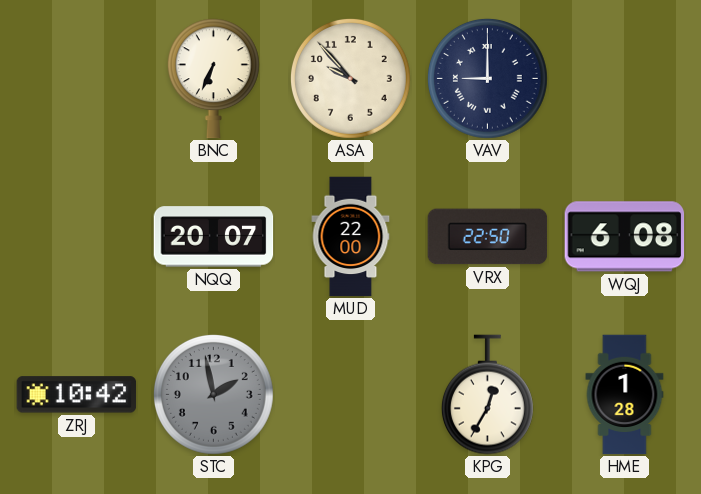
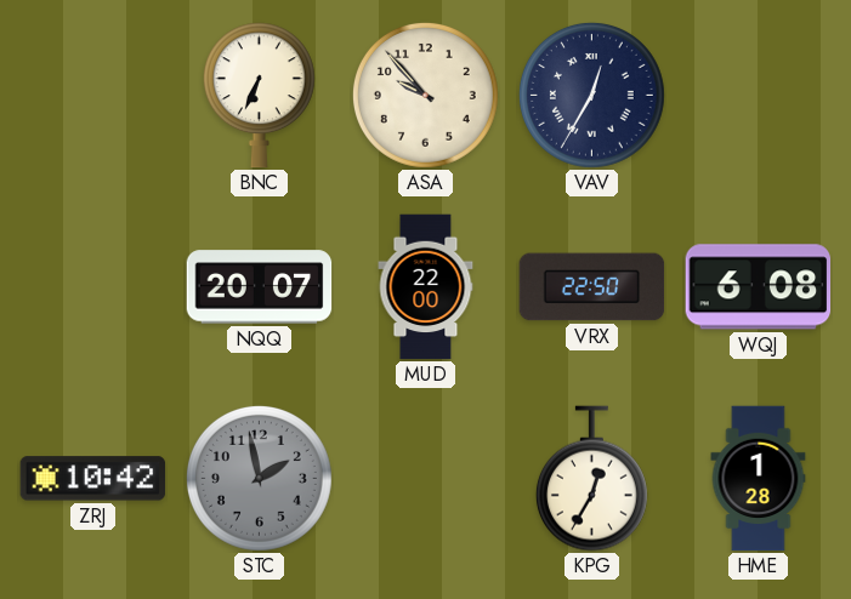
VAV: 9:00 -> 12:35 (591, 95)
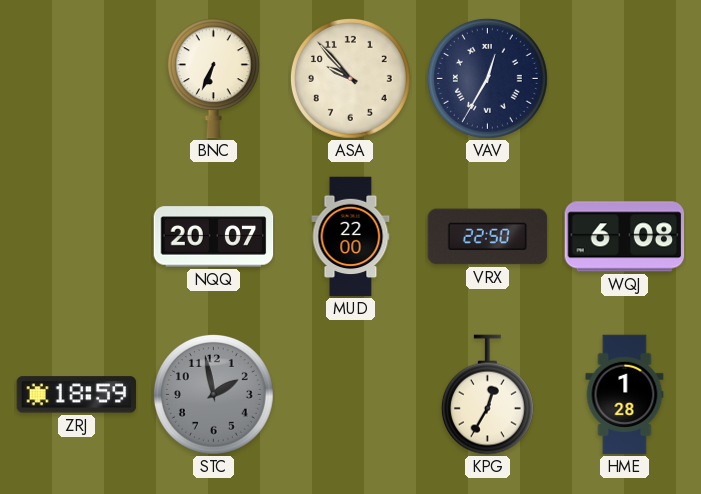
ZRJ: 10:42 -> 18:59 (77, 395)
